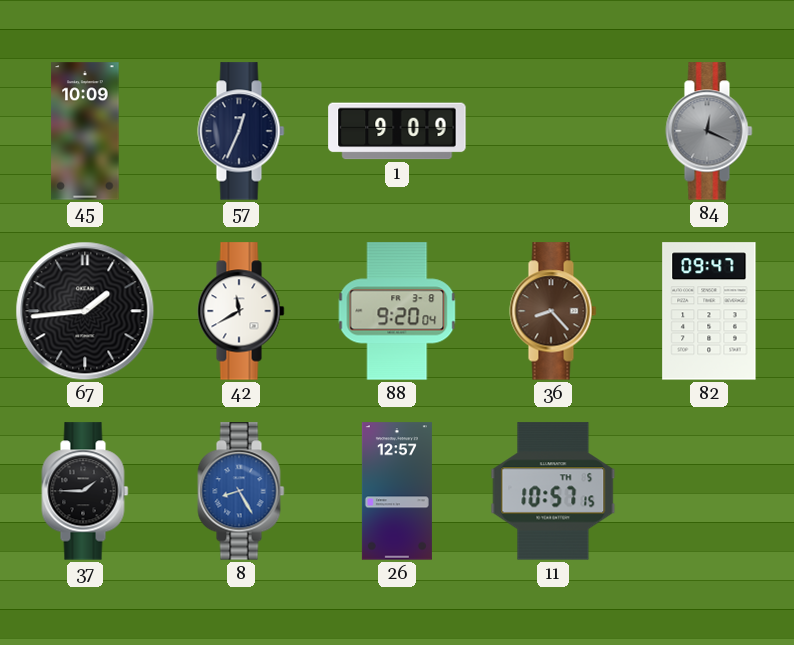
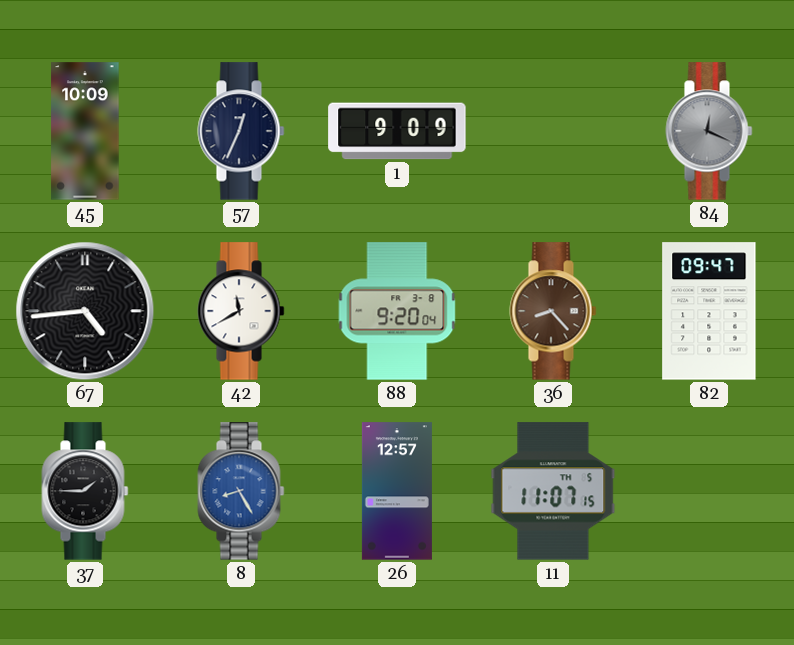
67: 1:44 -> 4:44 (85, 311)
11: 10:57 -> 11:07 (553, 491)
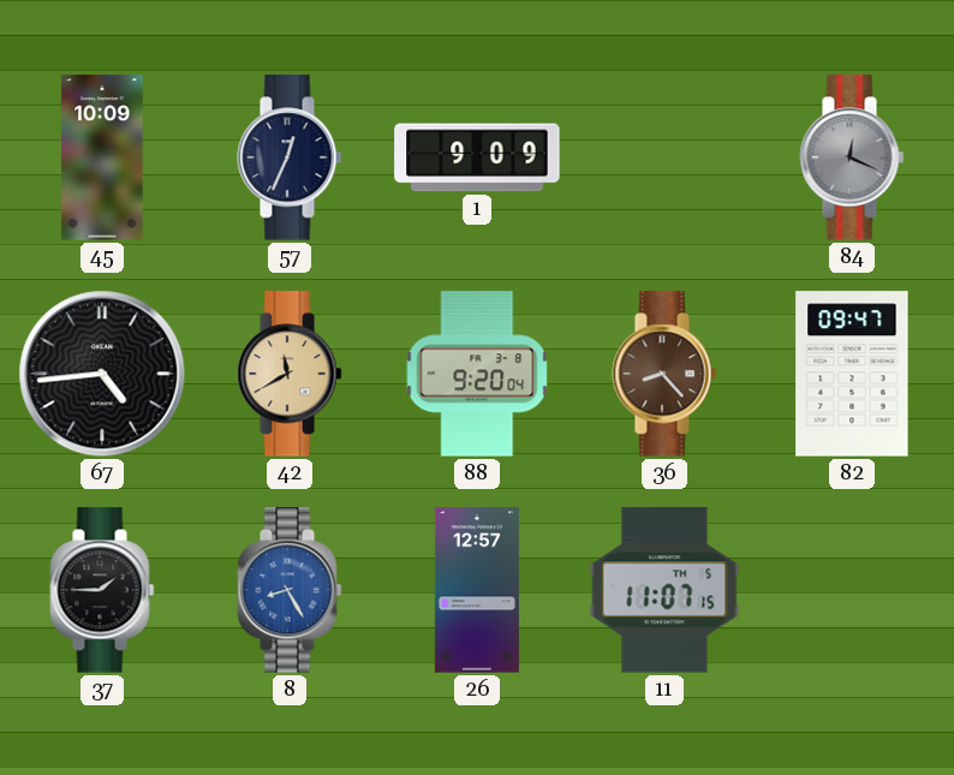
42 dial: white -> champagne (290, 374)
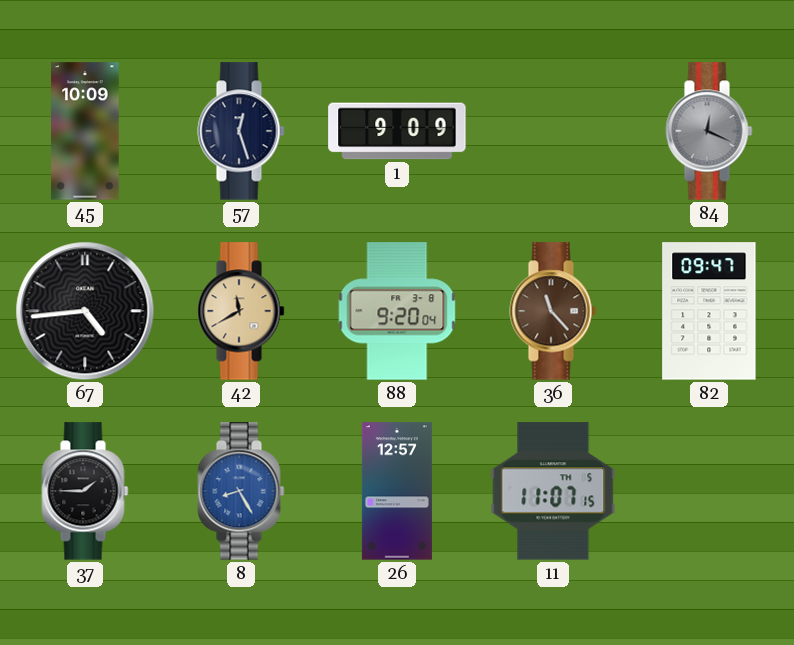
57: 12:34 -> 12:27 (241, 131)
36: 8:23 -> 11:23 (553, 311)
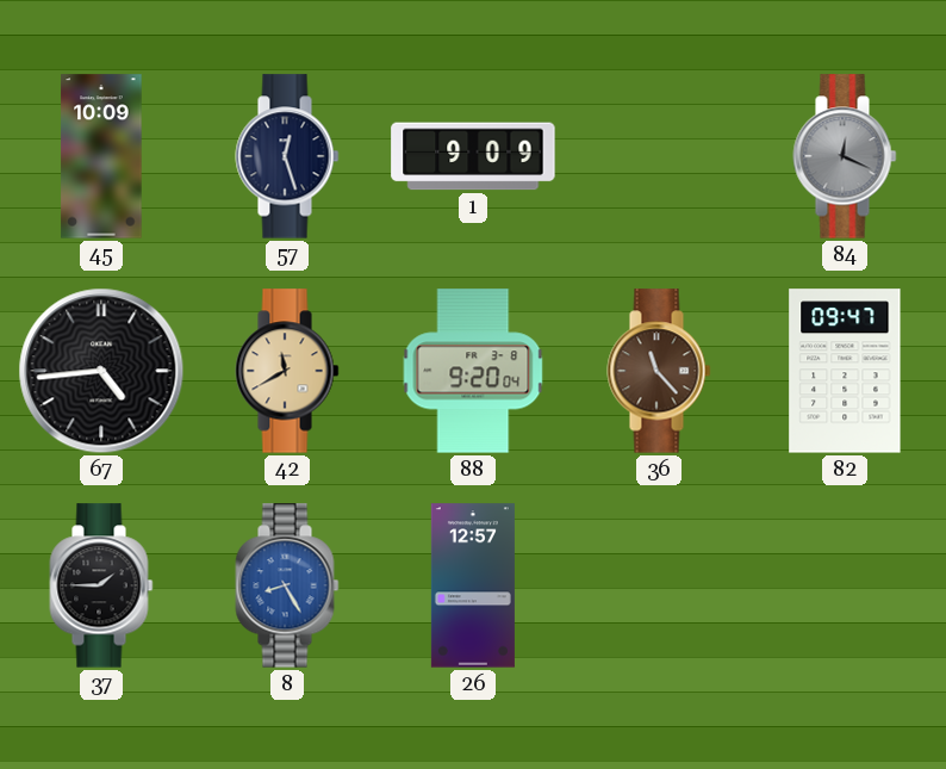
11: 11:07 -> none (553, 491)
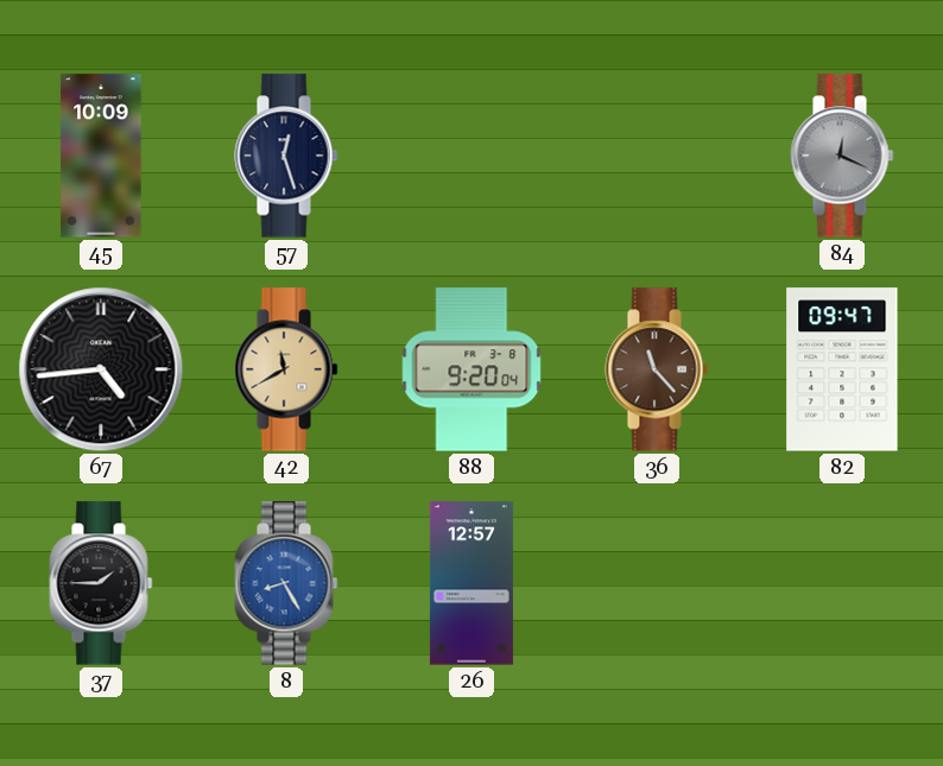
1: 9:09 -> none (473, 156)
